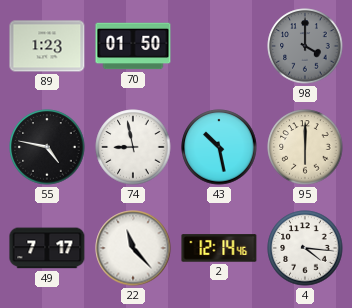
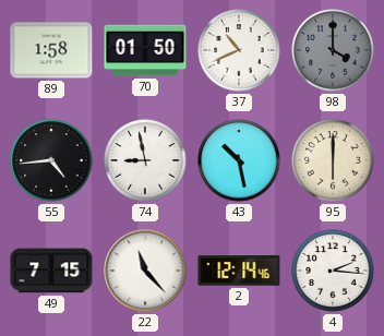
89: 1:23 -> 1:58 (51, 50)
37: none -> 10:41 (239, 50)
55: 4:47 -> 4:44 (51, 160)
49: 7:17 -> 7:15 (51, 271)
4: 4:16 -> 2:16 (333, 271)
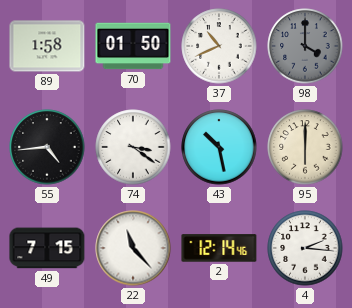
74: 8:58 -> 3:21 (133, 147)
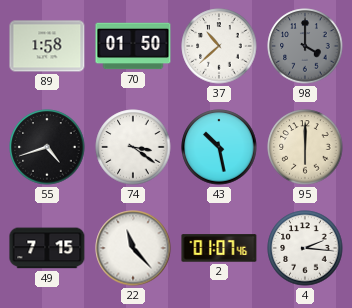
37: 10:41 -> 10:38 (219, 46)
55: 4:44 -> 4:42 (47, 147)
2: 12:14 -> 01:07 (219, 248)
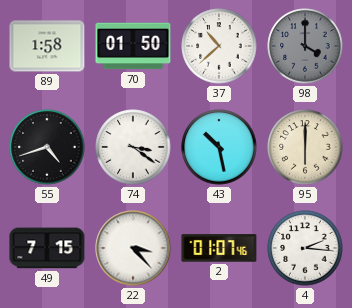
22: 11:23 -> 3:23 (133, 248)
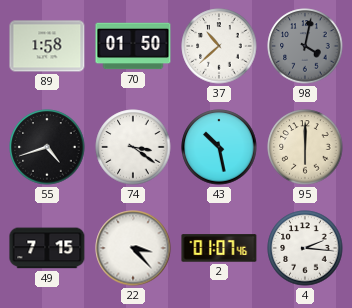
98: 4:00 -> 4:02 (305, 46)
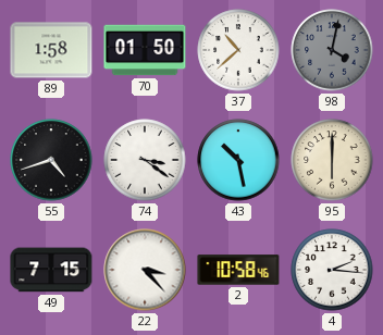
2: 01:07 -> 10:58 (238, 270)
